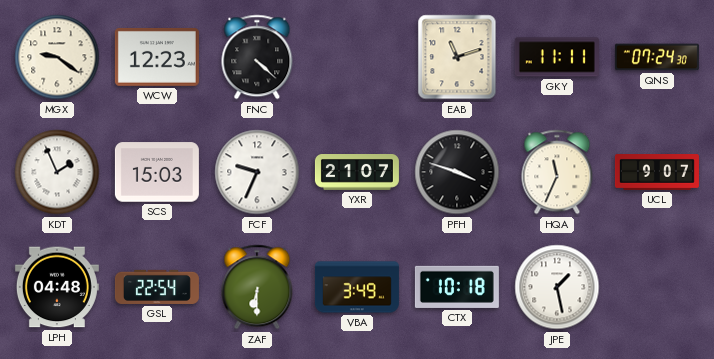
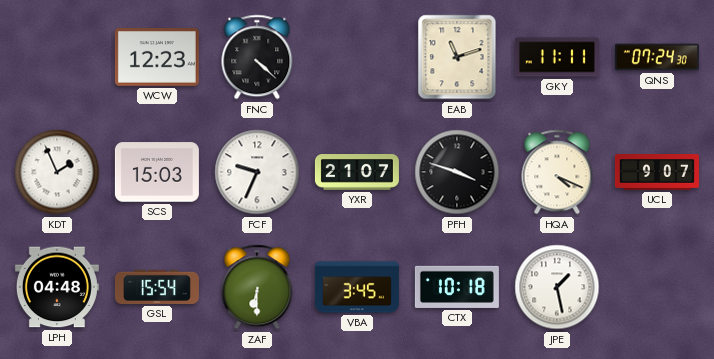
MGX: 9:21 -> none (57, 57)
HQA: 11:34 -> 4:19 (557, 172)
GSL: 22:54 -> 15:54 (157, 287)
VBA: 3:49 -> 3:45 (357, 287)
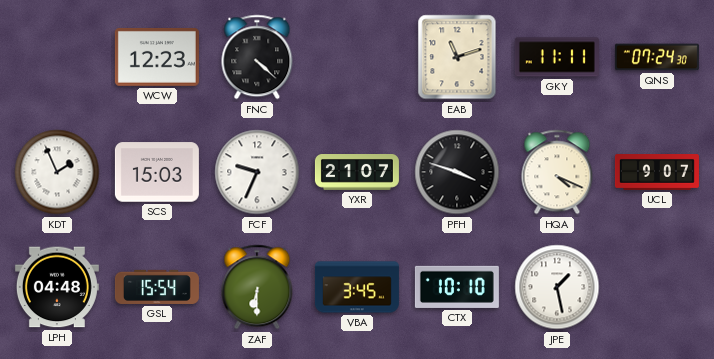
CTX: 10:18 -> 10:10 (457, 287)
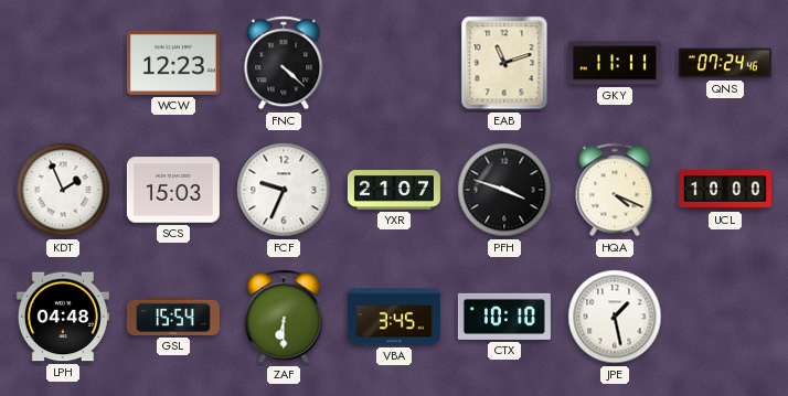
QNS: 07:24:30 -> 07:24:46 (725, 63)
UCL: 9:07 -> 10:00 (725, 191)
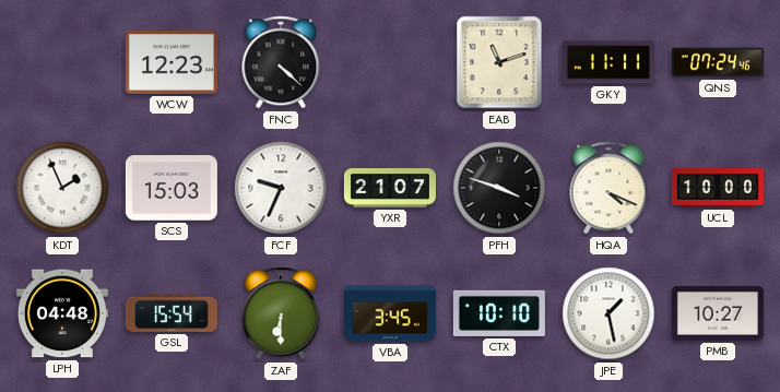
PMB: none -> 10:27 (718, 313)
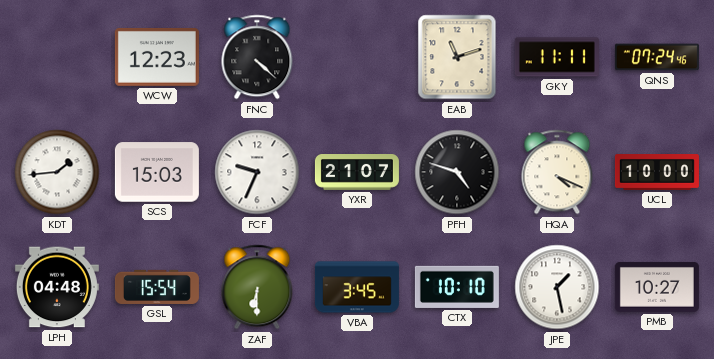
KDT: 1:56 -> 1:44 (57, 172)
PFH: 3:48 -> 4:48 (457, 172)
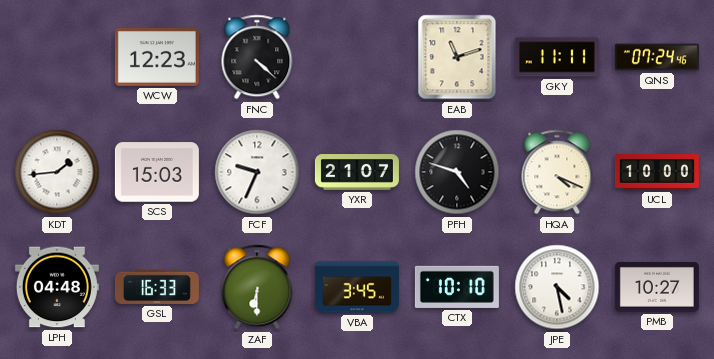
GSL: 15:54 -> 16:33 (157, 287)
JPE: 1:28 -> 4:28 (557, 287)
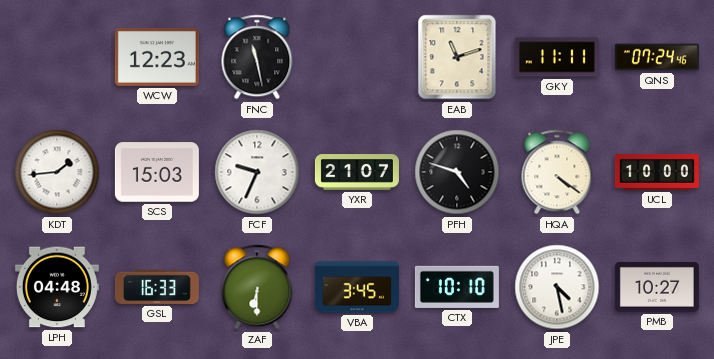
FNC: 4:22 -> 11:28 (257, 57)
HQA: 4:19 -> 4:21 (557, 172)
